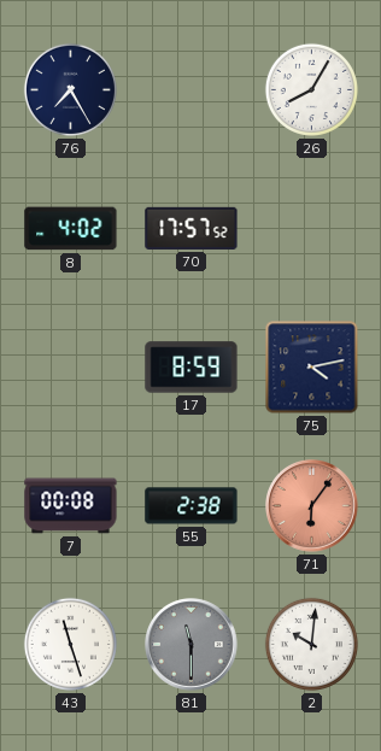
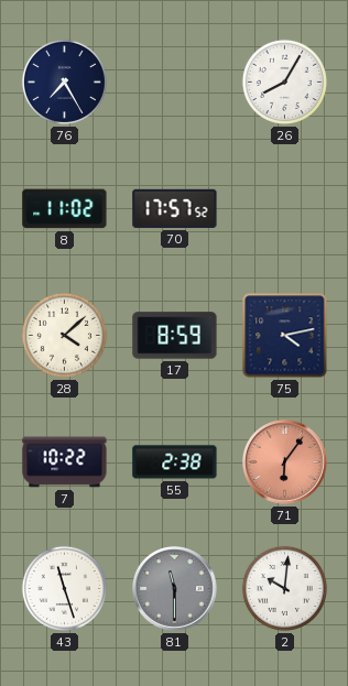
8: 4:02 -> 11:02 (65, 209)
28: none -> 4:08 (64, 335)
7: 00:08 -> 10:22 (65, 462)
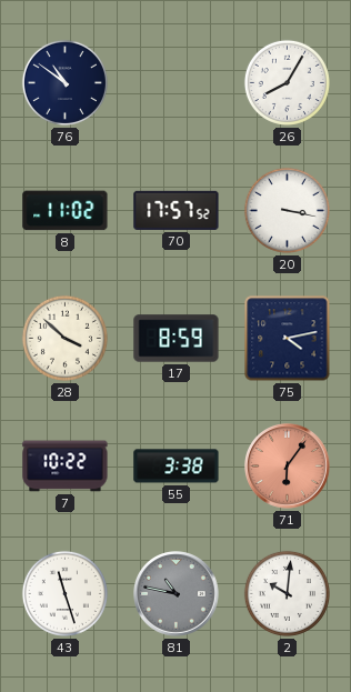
76: 7:25 -> 10:51 (64, 82)
20: none -> 3:17 (287, 210)
28: 4:08 -> 3:52 (64, 338)
55: 2:38 -> 3:38 (177, 467)
81: 11:30 -> 10:47 (177, 594)
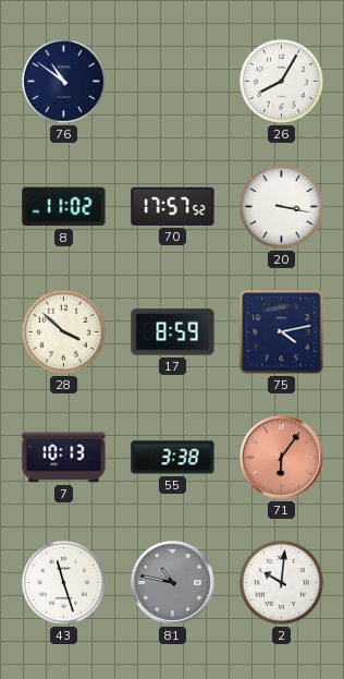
7: 10:22 -> 10:13 (64, 458)
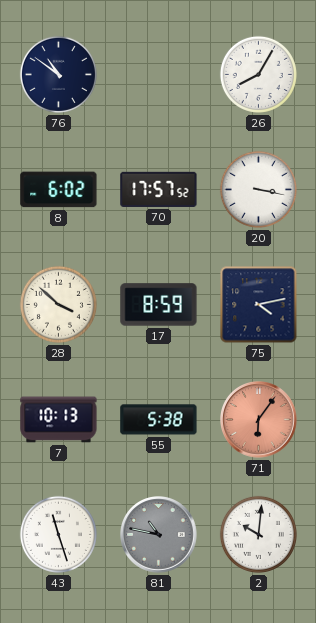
8: 11:02 -> 6:02 (59, 190)
55: 3:38 -> 5:38 (159, 420)
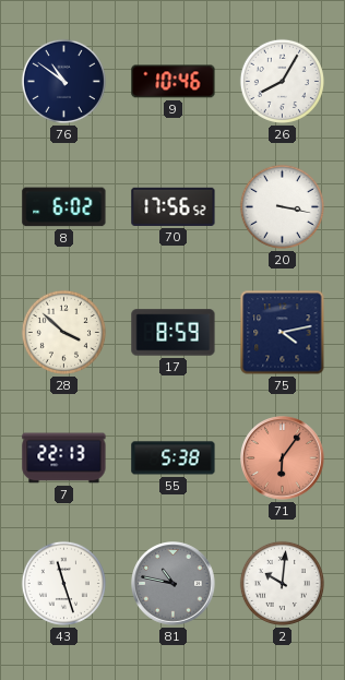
9: none -> 10:46 (174, 82)
70: 17:57 -> 17:56 (174, 206)
7: 10:13 -> 22:13 (64, 458)
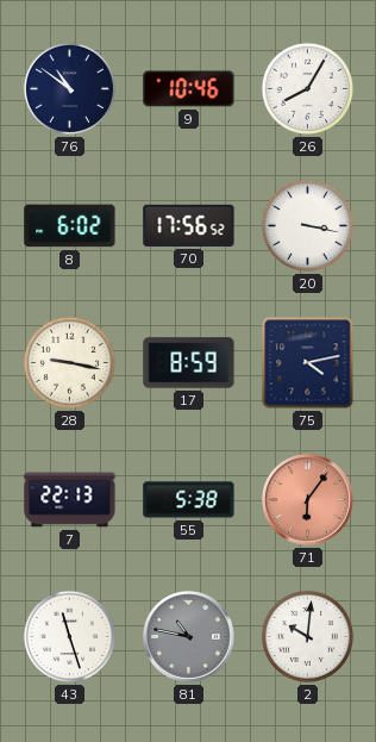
28: 3:52 -> 9:17 (69, 362)
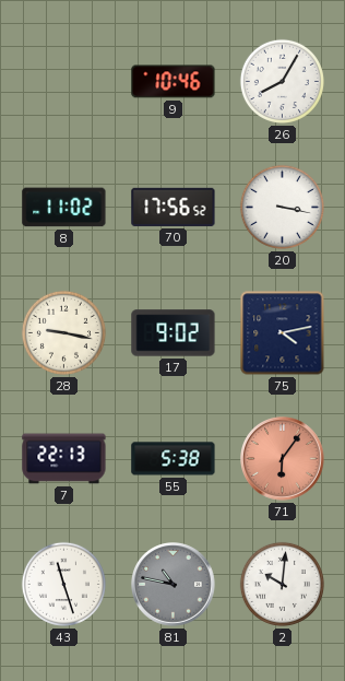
76: 10:51 -> none (69, 88)
8: 6:02 -> 11:02 (64, 208)
17: 8:59 -> 9:02 (174, 333)
